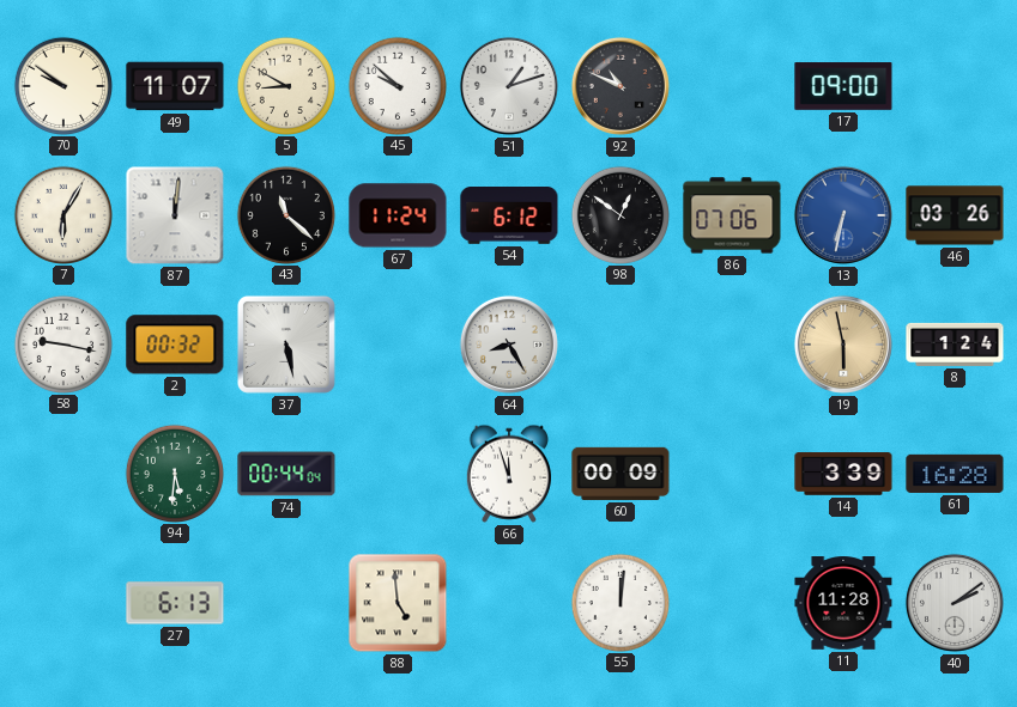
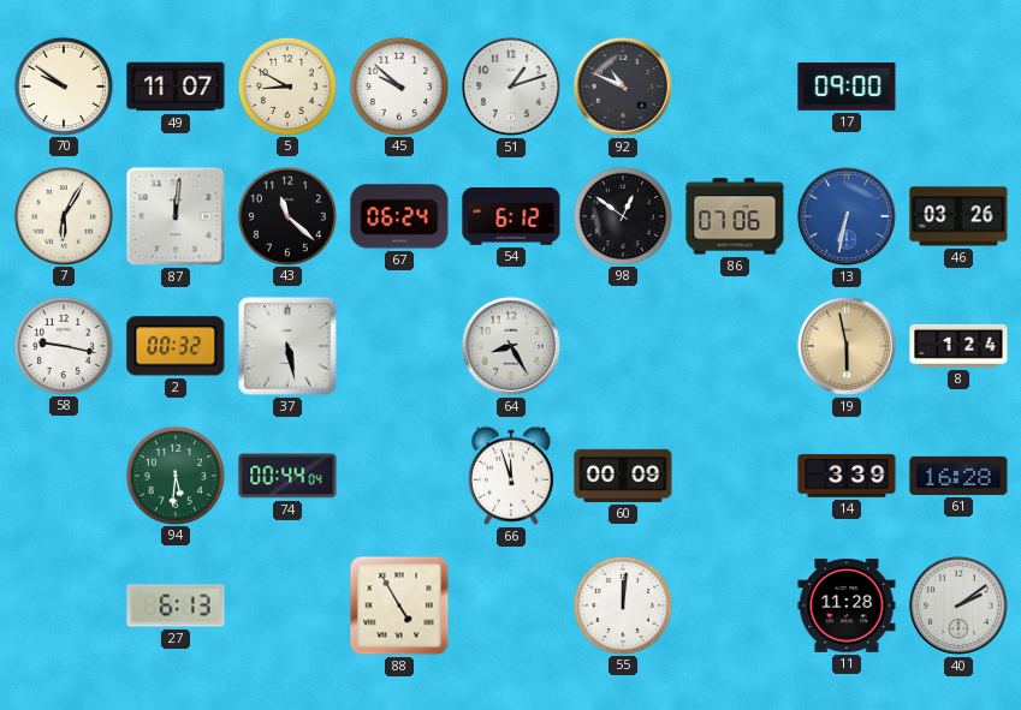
67: 11:24 -> 06:24 (399, 216)
88: 4:59 -> 4:55 (399, 605)
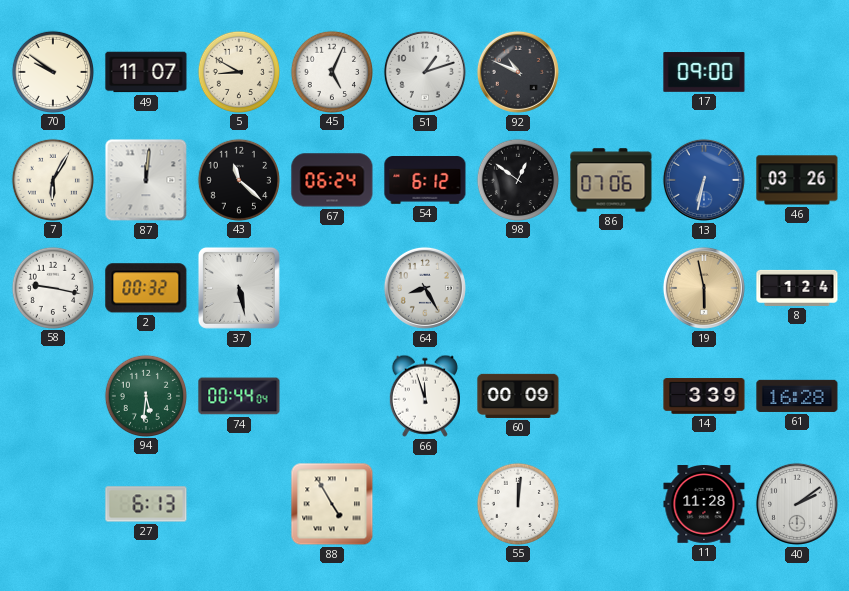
45: 9:52 -> 5:04 (331, 71)
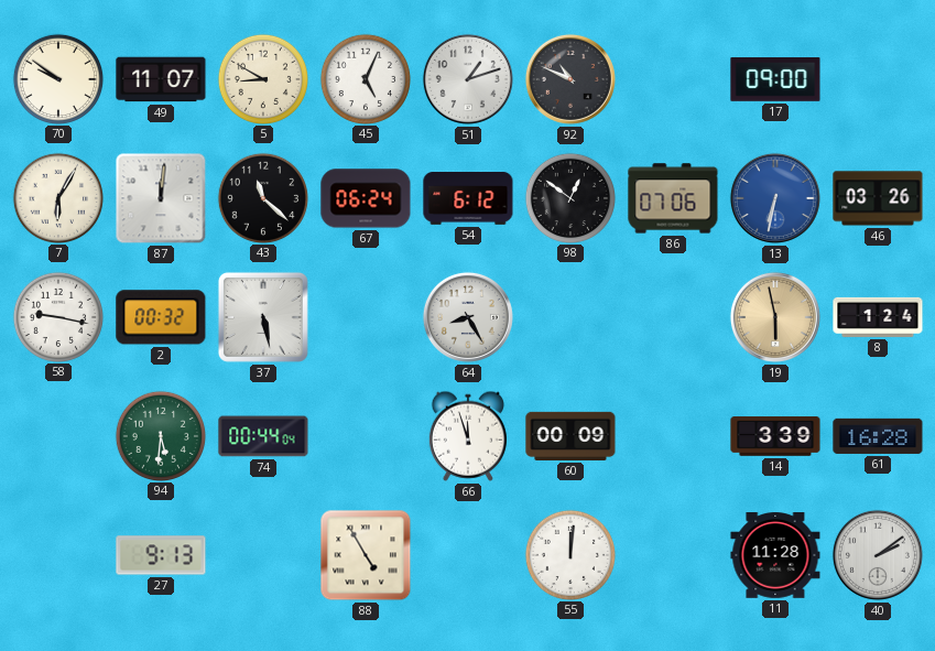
27: 6:13 -> 9:13 (161, 555)
